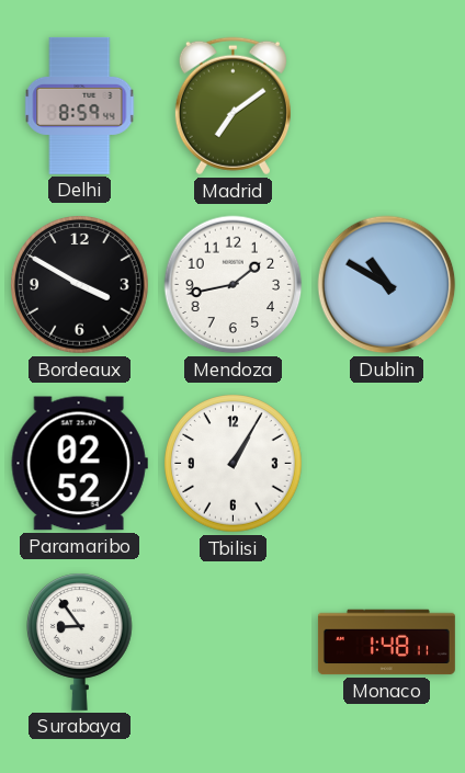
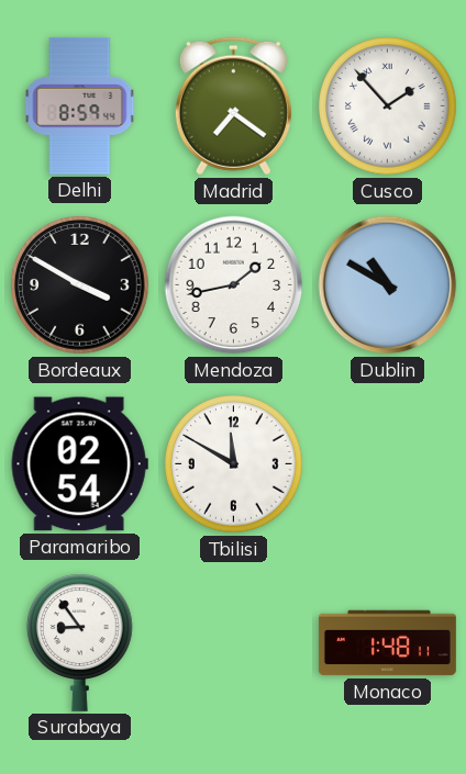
Madrid: 7:09 -> 7:21 (233, 106)
Cusco: none -> 1:53 (388, 106)
Paramaribo: 02:52 -> 02:54 (79, 464)
Tbilisi: 1:05 -> 11:50 (234, 464)
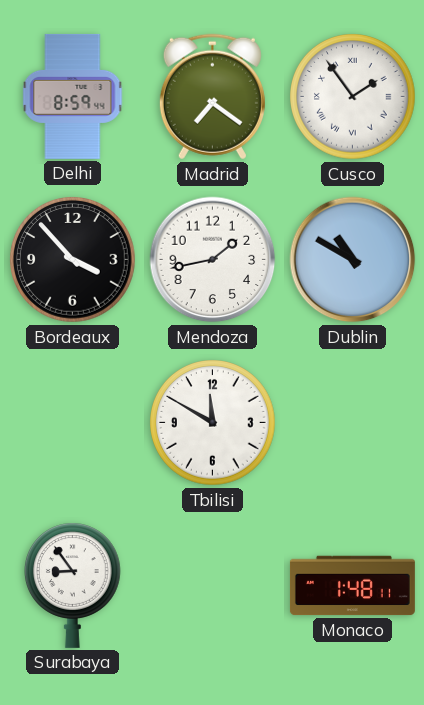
Cusco: 1:53 -> 1:54 (353, 97)
Bordeaux: 3:50 -> 3:53 (73, 260)
Paramaribo: 02:54 -> none (79, 464)
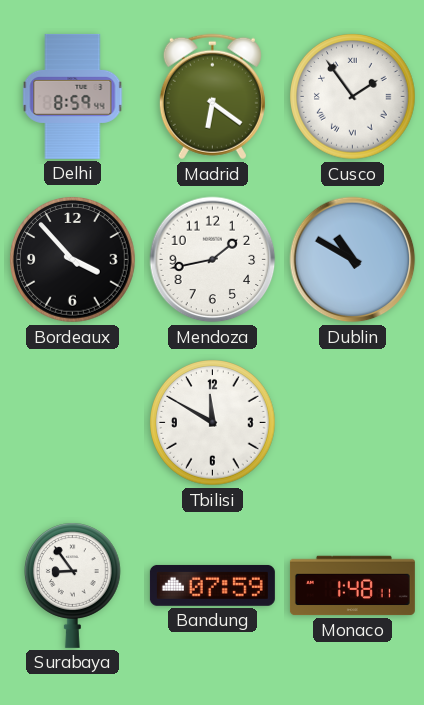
Madrid: 7:21 -> 6:21 (212, 97)
Bandung: none -> 07:59 (212, 585)
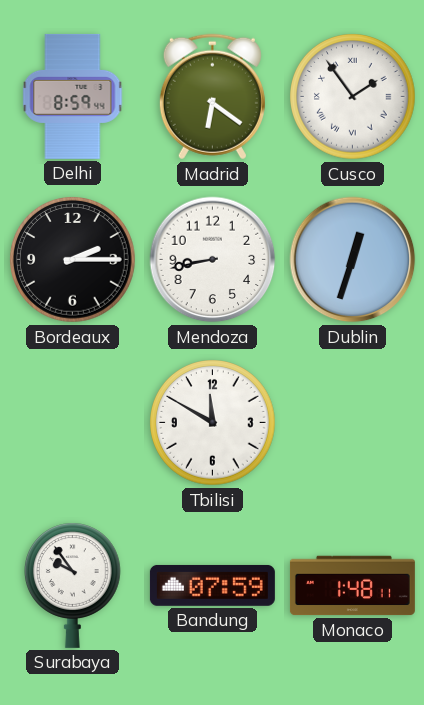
Bordeaux: 3:53 -> 2:15 (73, 260)
Mendoza: 1:43 -> 8:43 (213, 260)
Dublin: 10:50 -> 12:33 (353, 260)
Surabaya: 8:54 -> 9:54 (73, 585)
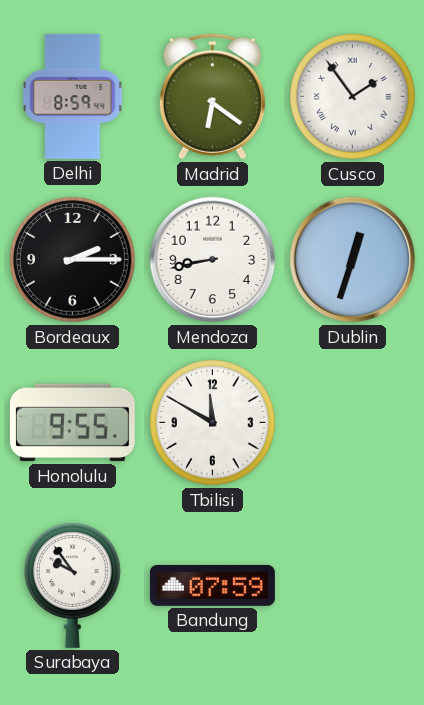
Honolulu: none -> 9:55 (72, 423)
Monaco: 1:48 -> none (352, 586)
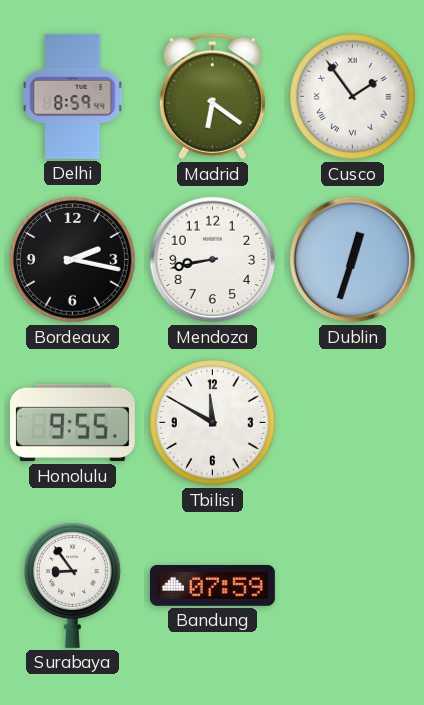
Bordeaux: 2:15 -> 2:17 (73, 260)
Surabaya: 9:54 -> 8:54 (73, 585)
